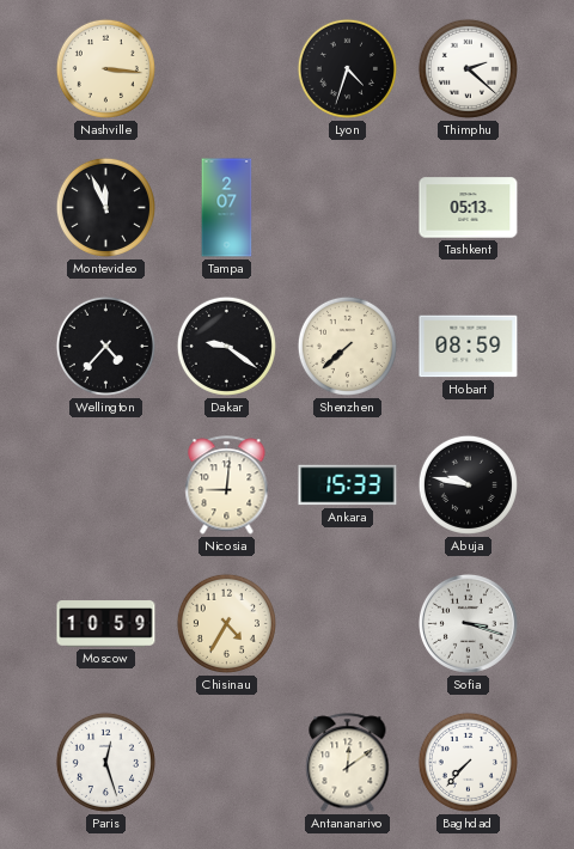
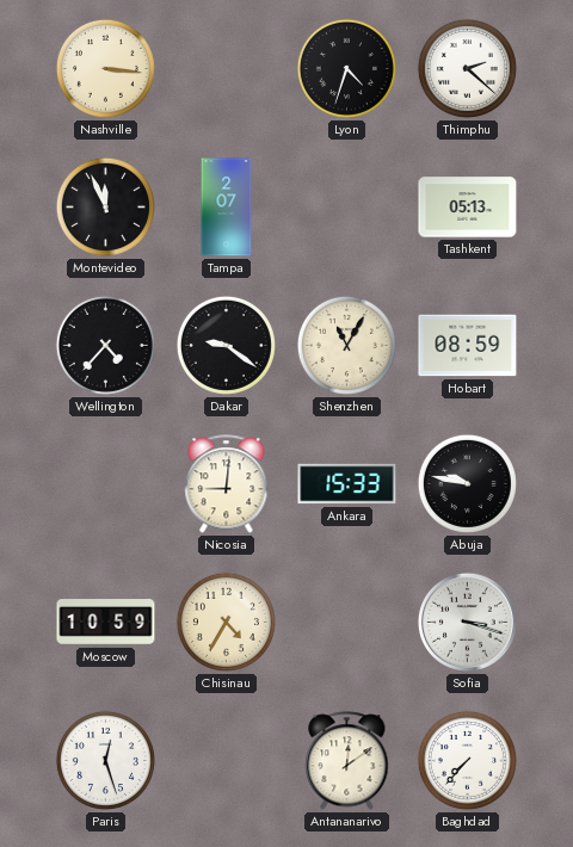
Shenzhen: 7:38 -> 11:05 (346, 345)
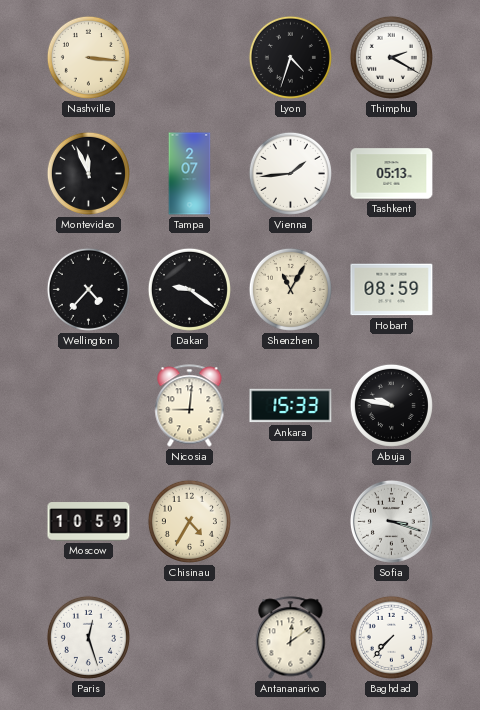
Thimphu: 2:22 -> 2:20 (391, 57)
Vienna: none -> 1:44 (290, 173)
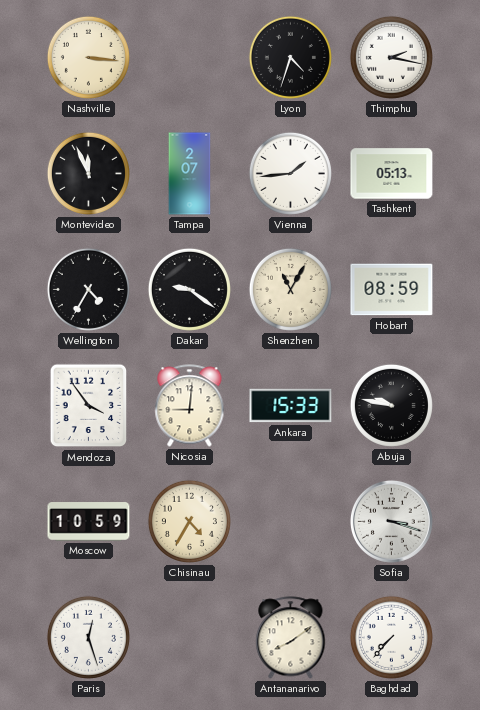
Thimphu: 2:20 -> 2:17 (391, 57)
Wellington: 4:37 -> 4:35 (88, 289)
Mendoza: none -> 3:54 (89, 406)
Antananarivo: 12:09 -> 8:09 (291, 638)
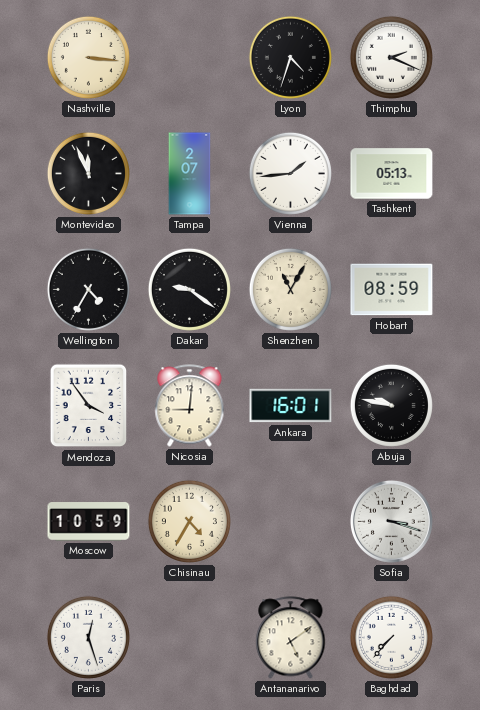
Thimphu: 2:17 -> 2:19 (391, 57)
Ankara: 15:33 -> 16:01 (291, 406)
Antananarivo: 8:09 -> 5:09 (291, 638)
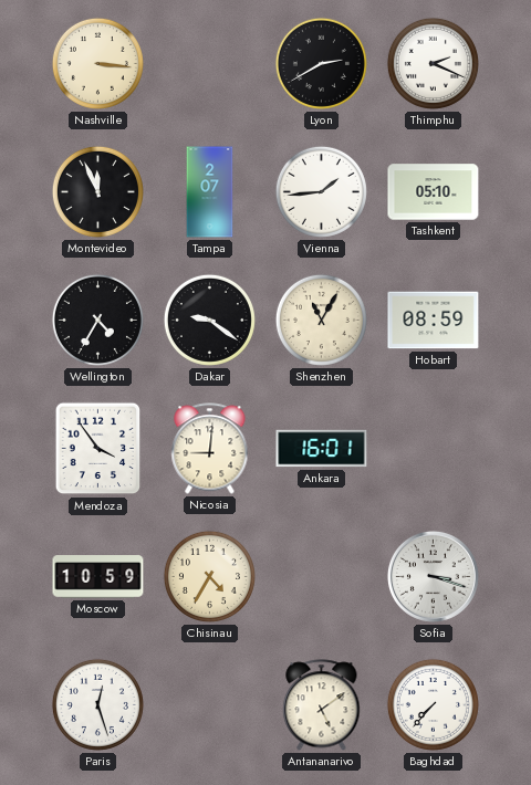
Lyon: 4:33 -> 2:40 (321, 63)
Tashkent: 05:13 -> 05:10 (434, 192)
Abuja: 9:47 -> none (391, 405)
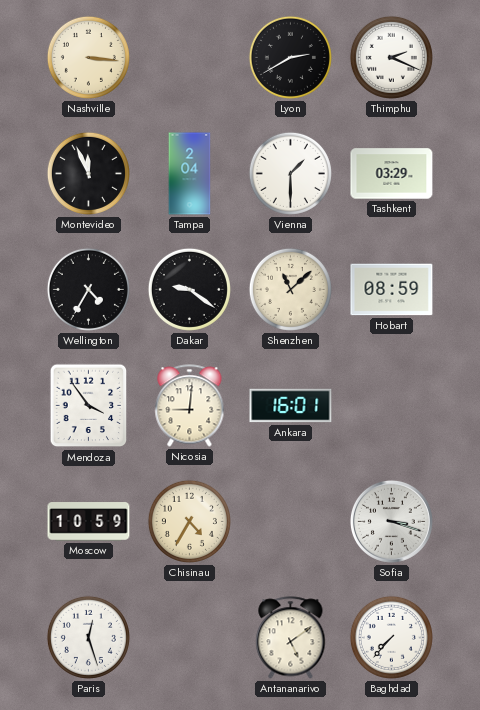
Tampa: 2:07 -> 2:04 (190, 174)
Vienna: 1:44 -> 1:30 (290, 173)
Tashkent: 05:10 -> 03:29 (392, 174)
Shenzhen: 11:05 -> 11:08 (290, 289)
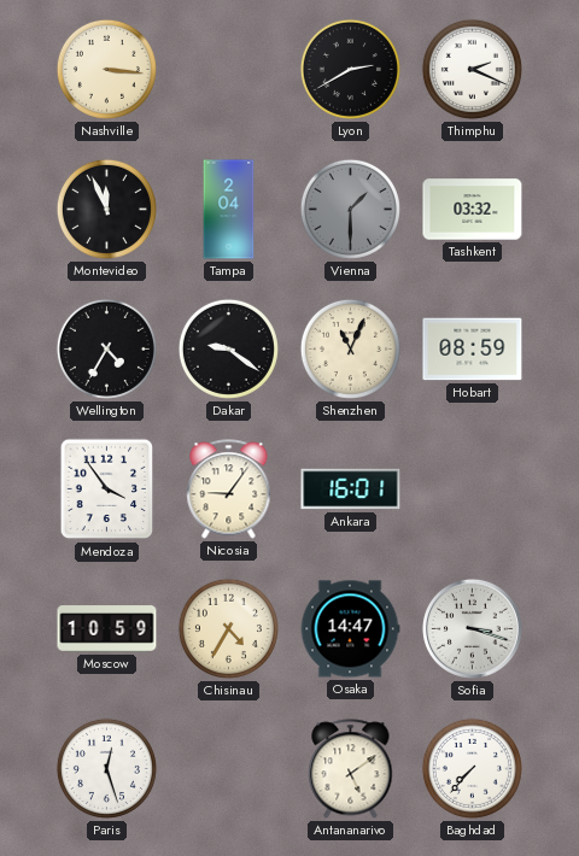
Vienna dial: white -> grey (350, 209)
Tashkent: 03:29 -> 03:32 (473, 210)
Shenzhen: 11:08 -> 11:04 (350, 348)
Nicosia: 9:01 -> 9:06 (229, 489)
Osaka: none -> 14:47 (350, 629)
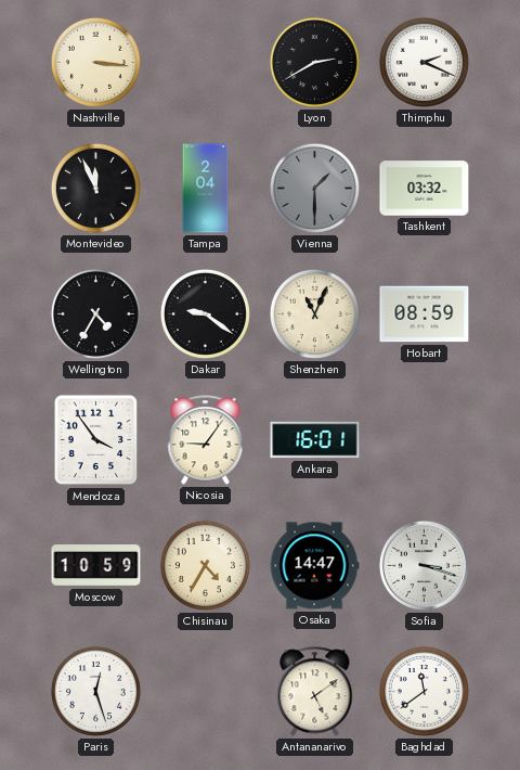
Baghdad: 7:37 -> 11:39 (424, 691)
